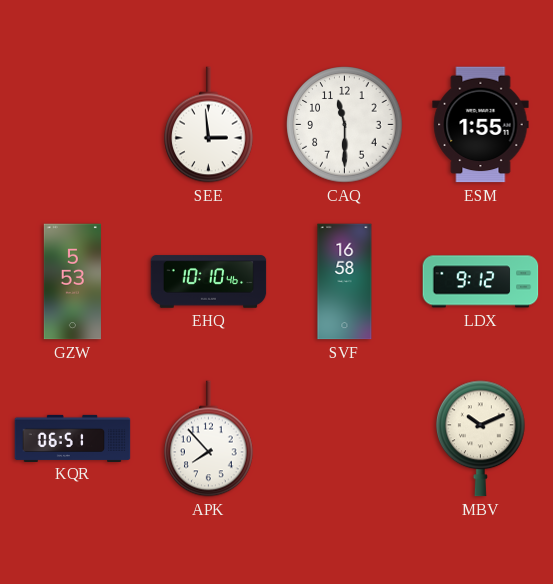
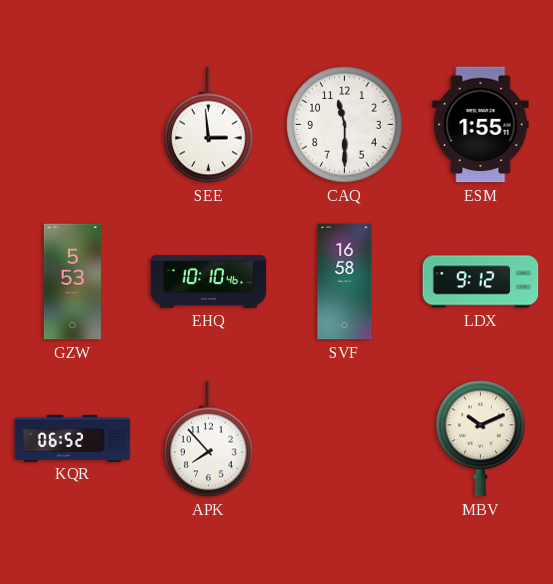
KQR: 06:51 -> 06:52 (73, 438)
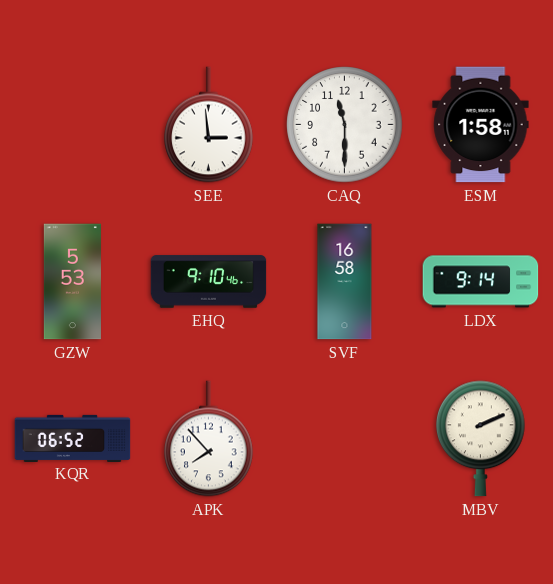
ESM: 1:55 -> 1:58 (481, 125)
EHQ: 10:10 -> 9:10 (209, 282)
LDX: 9:12 -> 9:14 (481, 282)
MBV: 10:11 -> 2:11 (481, 439)
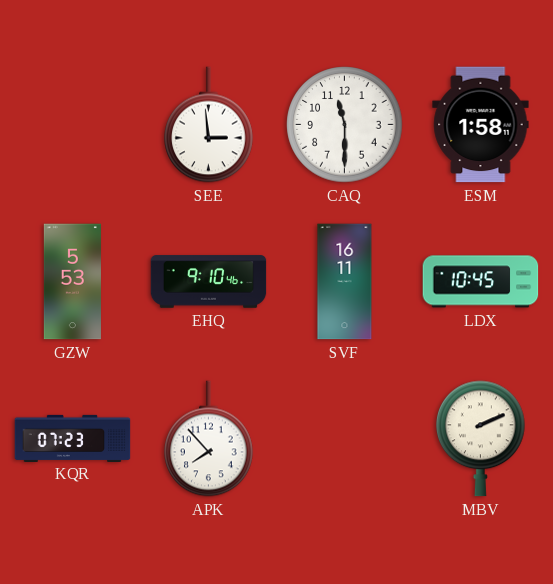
SVF: 16:58 -> 16:11 (345, 282)
LDX: 9:14 -> 10:45 (481, 282)
KQR: 06:52 -> 07:23 (73, 438)
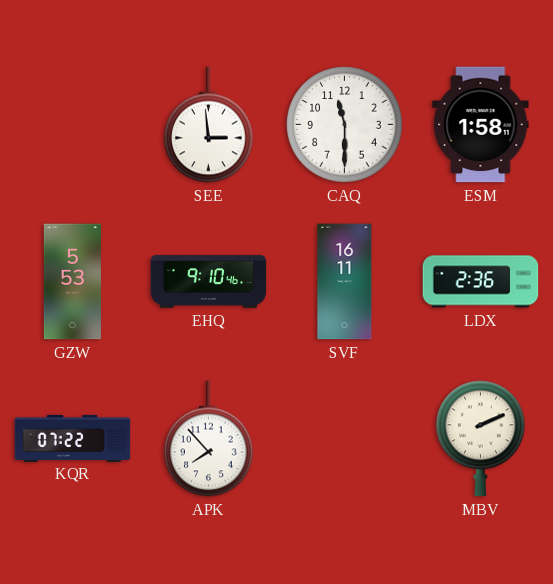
LDX: 10:45 -> 2:36 (481, 282)
KQR: 07:23 -> 07:22 (73, 438)
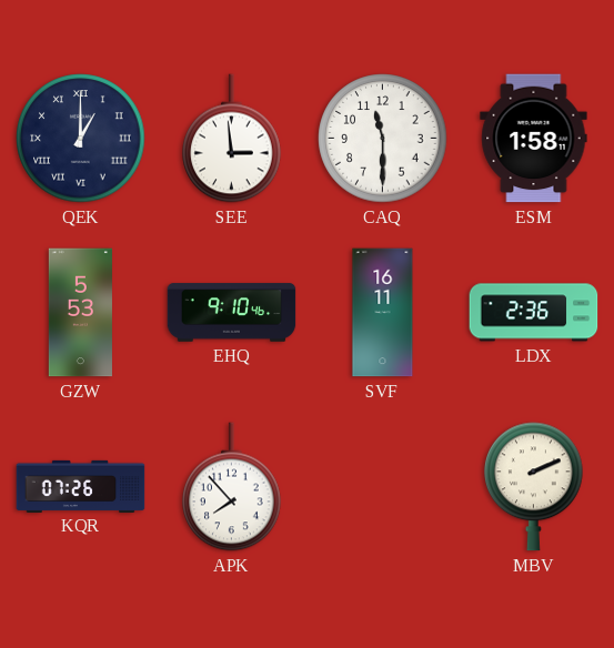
QEK: none -> 1:00 (81, 139)
KQR: 07:22 -> 07:26 (81, 486)
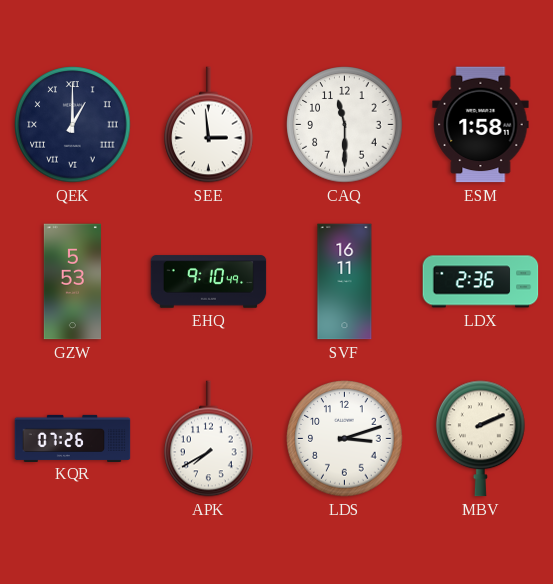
EHQ: 9:10:46 -> 9:10:49 (209, 282)
APK: 7:53 -> 7:40 (209, 439)
LDS: none -> 3:12 (345, 439)
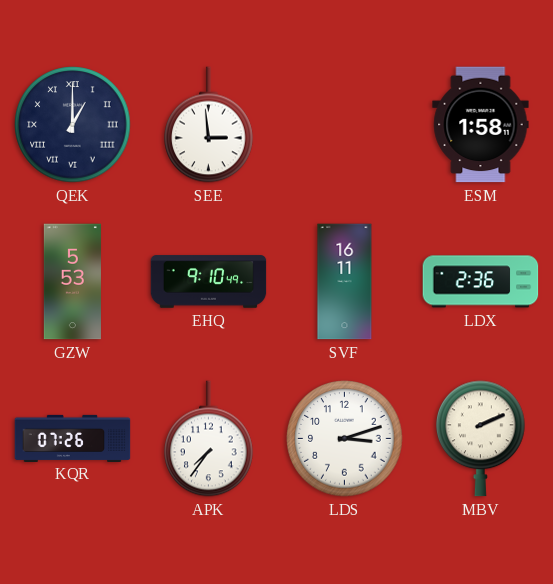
CAQ: 11:30 -> none (345, 125)
APK: 7:40 -> 7:36 (209, 439)
